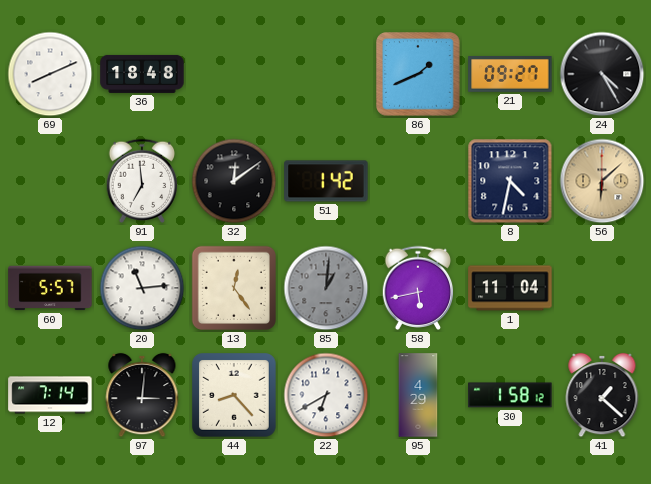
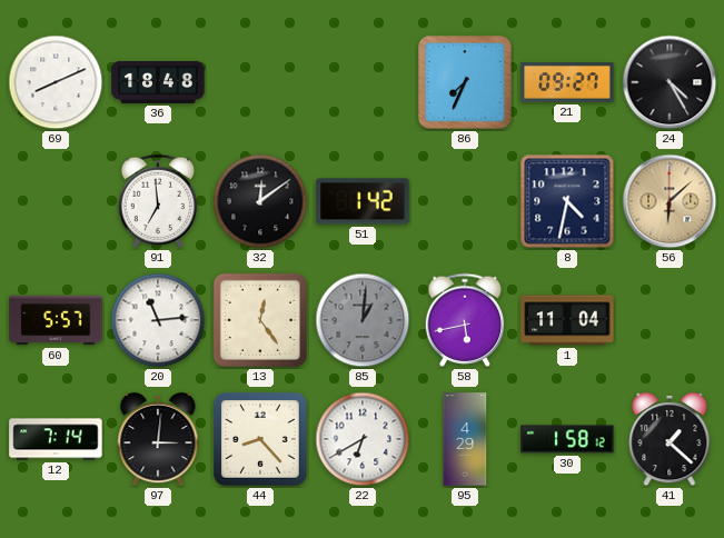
86: 1:41 -> 7:34 (465, 82)
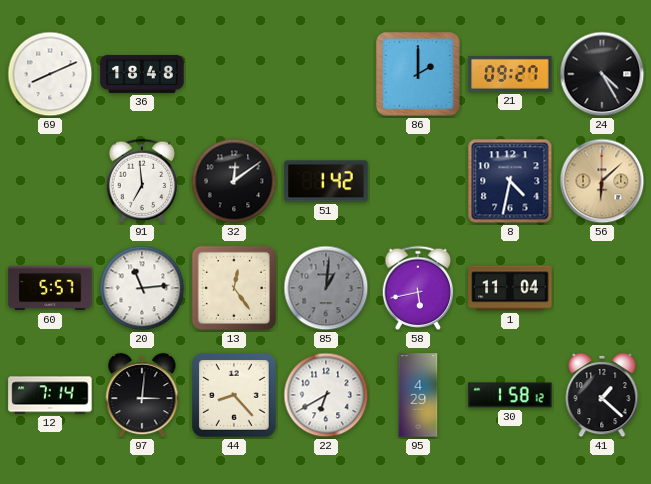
86: 7:34 -> 2:00 (418, 74)
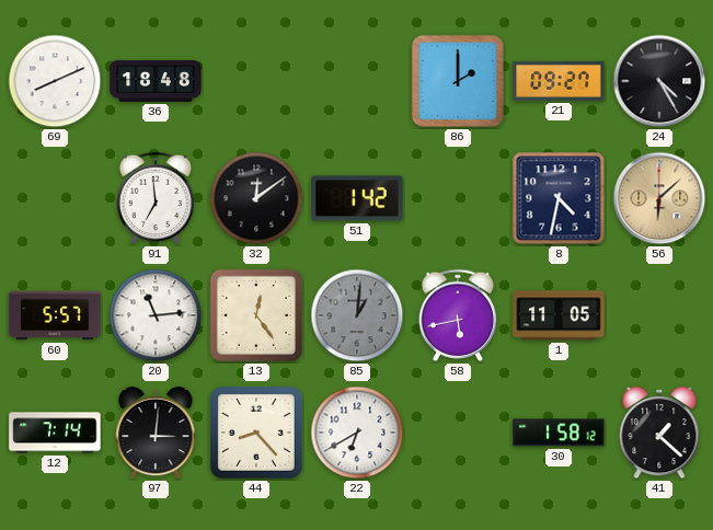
1: 11:04 -> 11:05 (559, 315)
95: 4:29 -> none (418, 395)
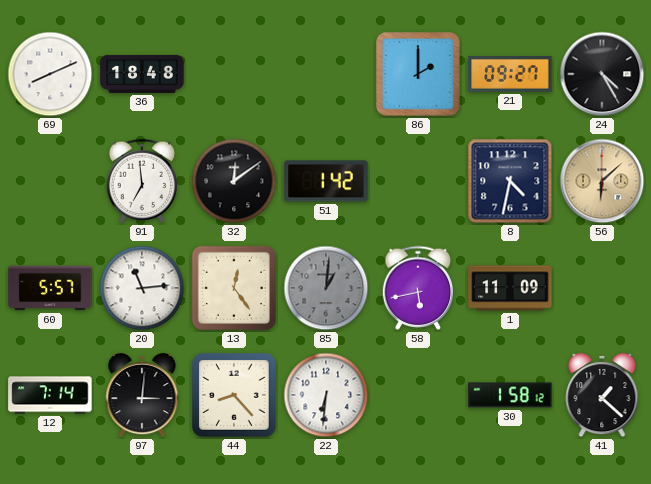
1: 11:05 -> 11:09 (510, 288)
22: 6:40 -> 6:31 (326, 395)
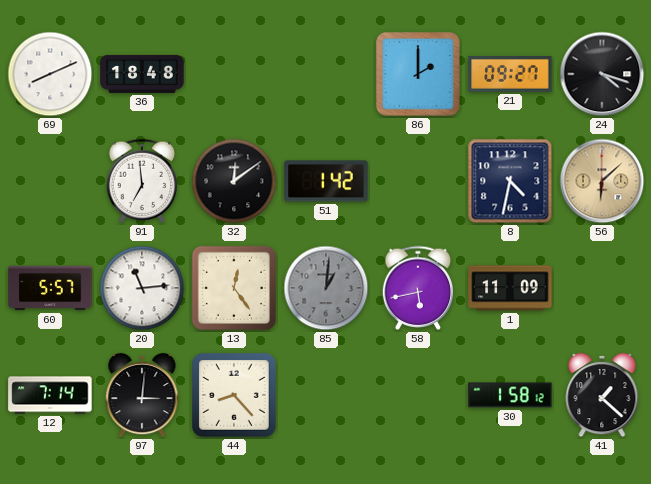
24: 4:25 -> 4:18 (602, 74)
22: 6:31 -> none (326, 395)
